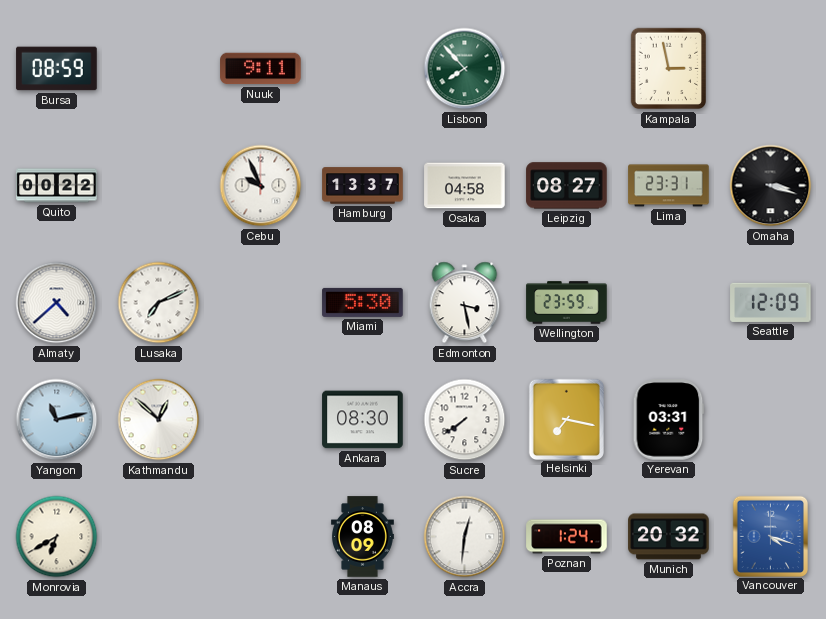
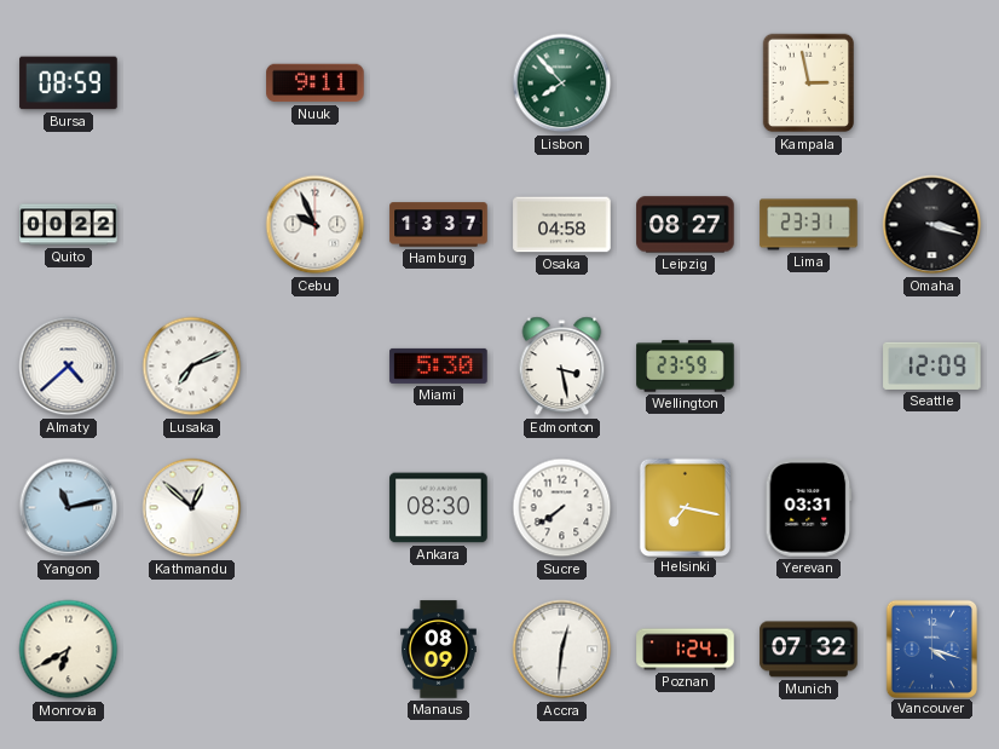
Munich: 20:32 -> 07:32 (809, 650)
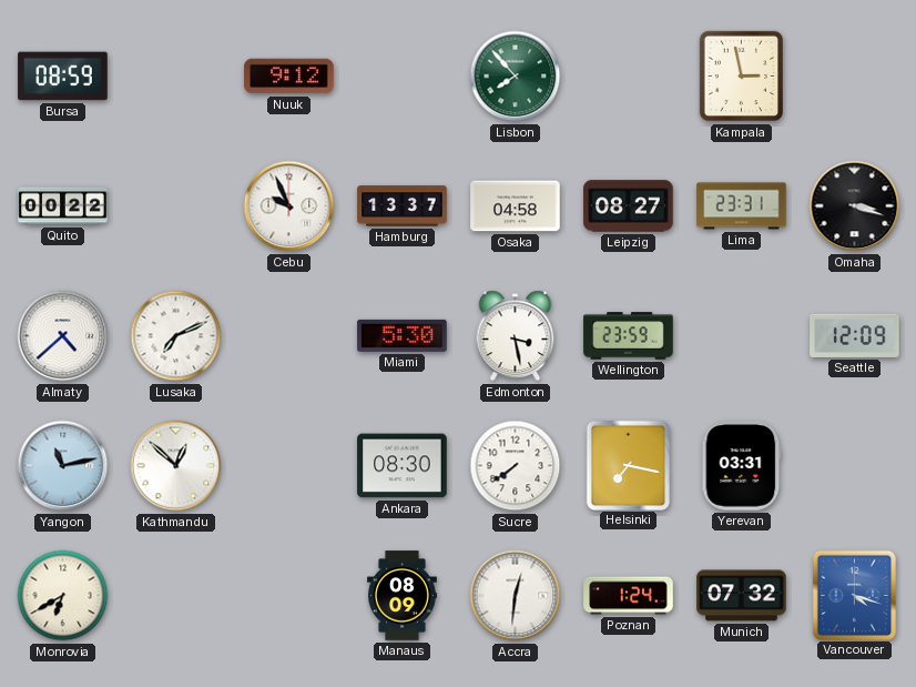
Nuuk: 9:11 -> 9:12 (289, 77)
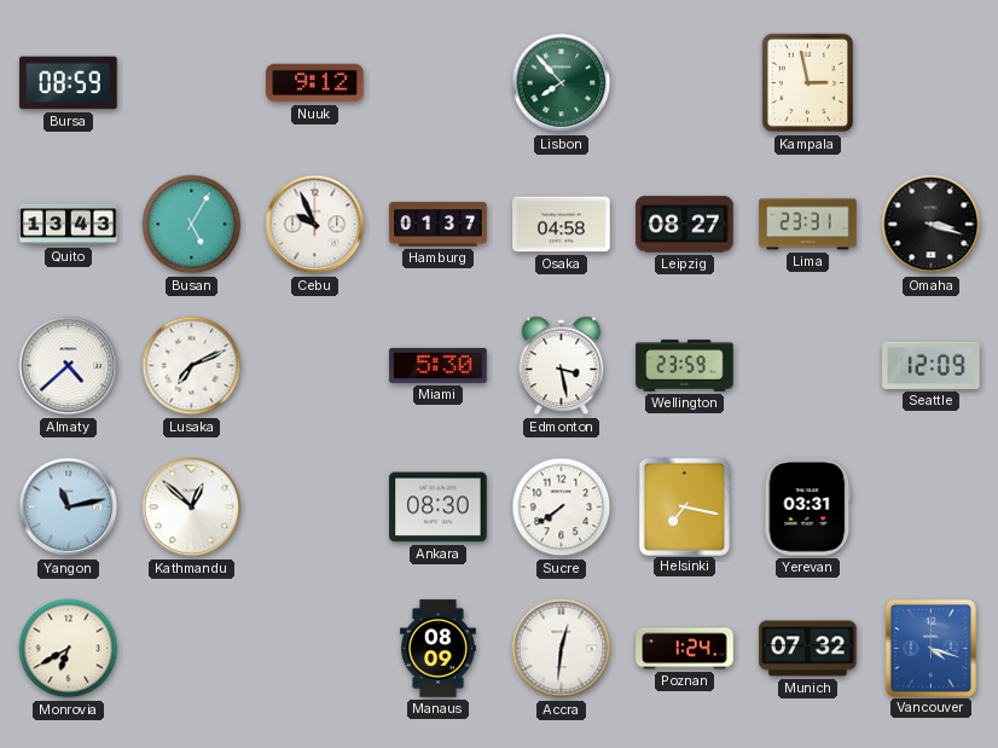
Quito: 00:22 -> 13:43 (69, 225)
Busan: none -> 5:05 (192, 225)
Hamburg: 13:37 -> 01:37 (439, 225)
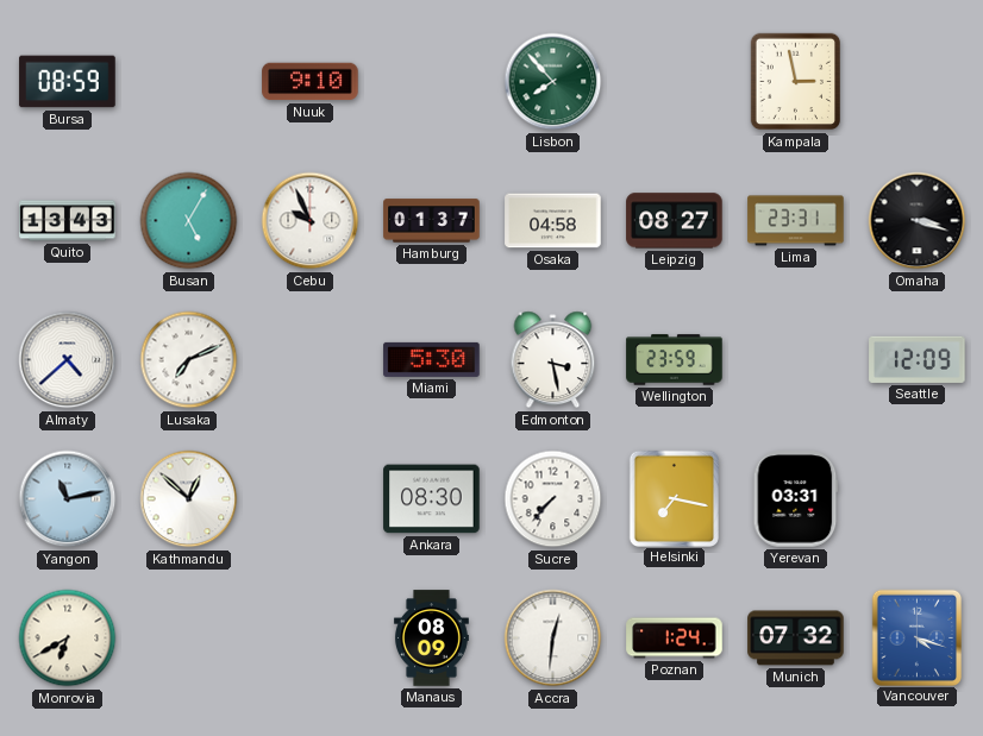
Nuuk: 9:12 -> 9:10 (311, 82)
Sucre: 7:39 -> 7:37 (553, 499)
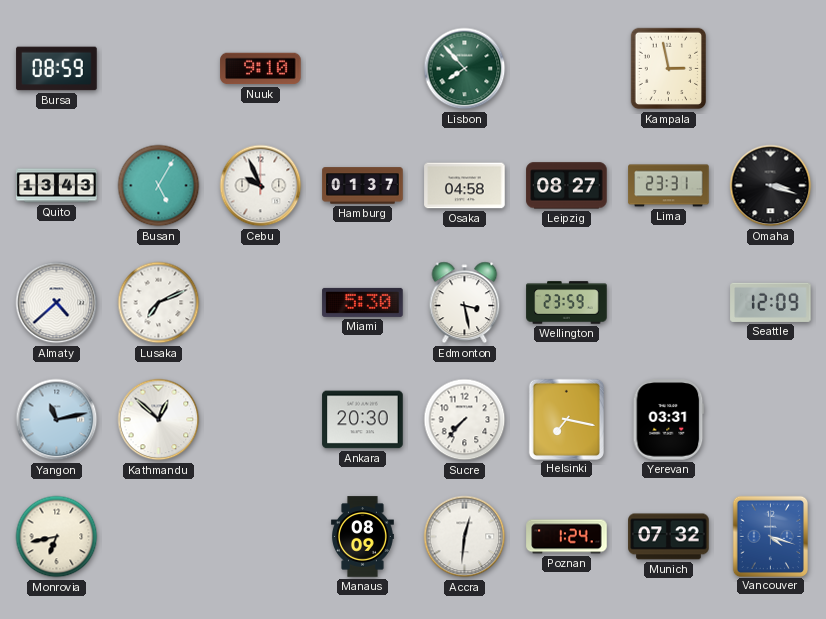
Ankara: 08:30 -> 20:30 (363, 420)
Monrovia: 6:40 -> 6:43 (57, 537)
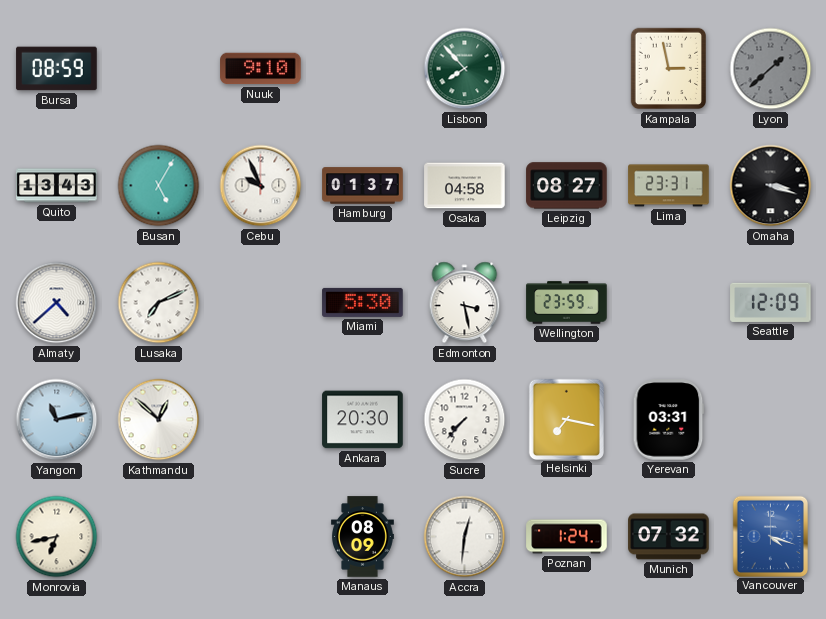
Lyon: none -> 1:38 (771, 69)
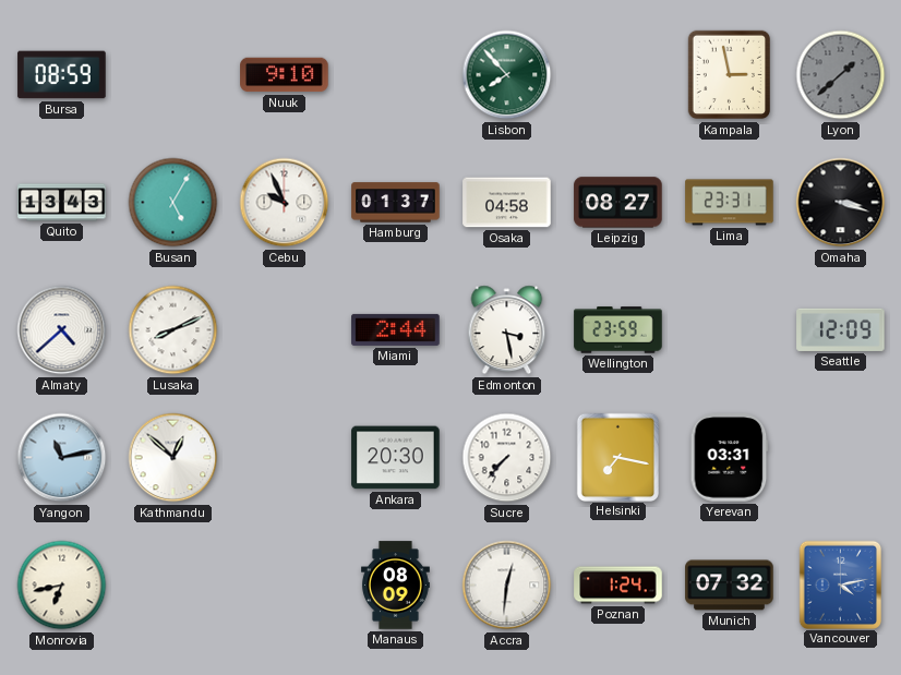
Lusaka: 7:11 -> 8:11 (173, 330)
Miami: 5:30 -> 2:44 (396, 329)
Vancouver: 4:18 -> 4:13 (840, 584)
